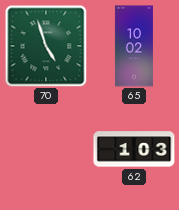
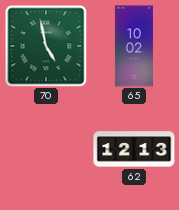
70: 4:57 -> 4:58 (46, 46)
62: 1:03 -> 12:13 (134, 149)
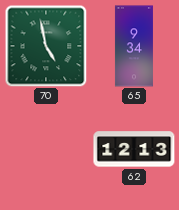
65: 10:02 -> 9:34 (134, 46)
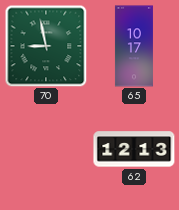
70: 4:58 -> 8:58 (46, 46)
65: 9:34 -> 10:17 (134, 46)
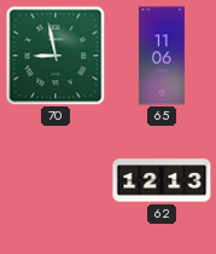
65: 10:17 -> 11:06 (162, 56)
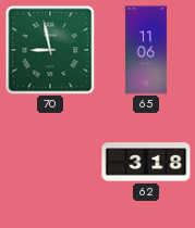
62: 12:13 -> 3:18 (146, 162)
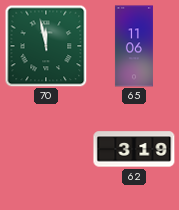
70: 8:58 -> 11:58 (46, 46)
62: 3:18 -> 3:19 (134, 149)
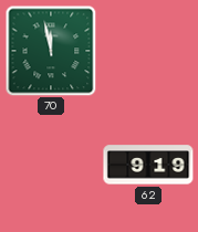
65: 11:06 -> none (134, 46)
62: 3:19 -> 9:19 (148, 165)
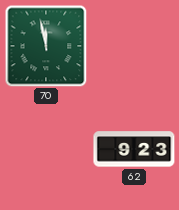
62: 9:19 -> 9:23 (134, 149)
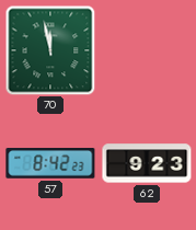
57: none -> 8:42 (50, 163)
